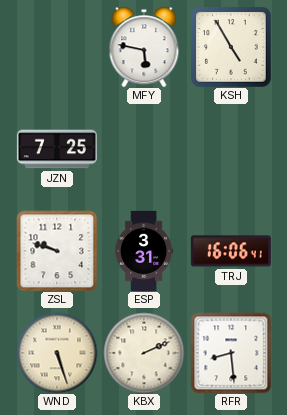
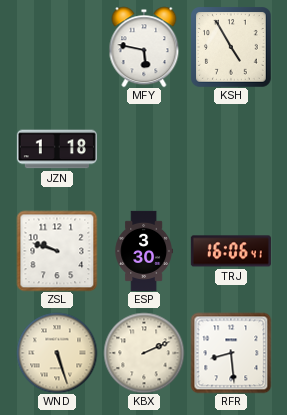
JZN: 7:25 -> 1:18 (57, 149)
ESP: 3:31 -> 3:30 (143, 251)
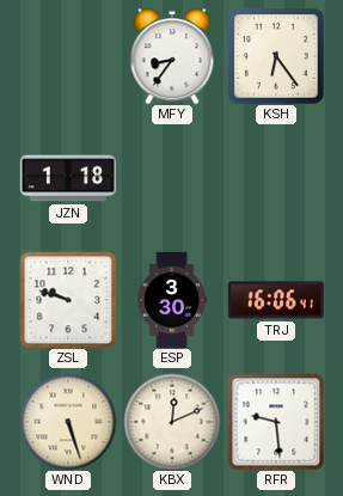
MFY: 5:47 -> 8:36 (172, 56)
KSH: 4:55 -> 6:24 (276, 56)
KBX: 2:11 -> 12:11 (172, 422)
RFR: 8:29 -> 9:29 (276, 422)
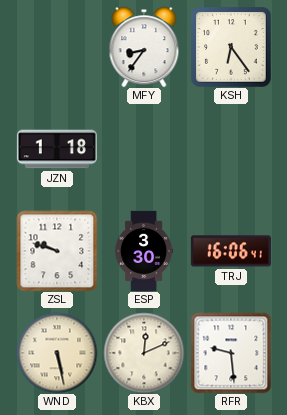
WND: 5:27 -> 5:28 (57, 353)
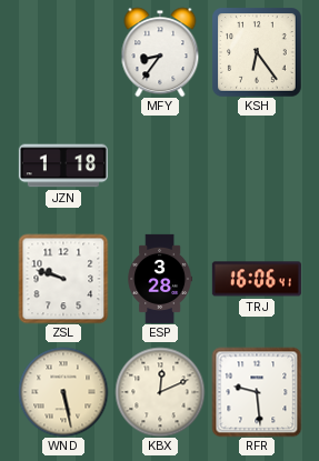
ESP: 3:30 -> 3:28 (159, 279)
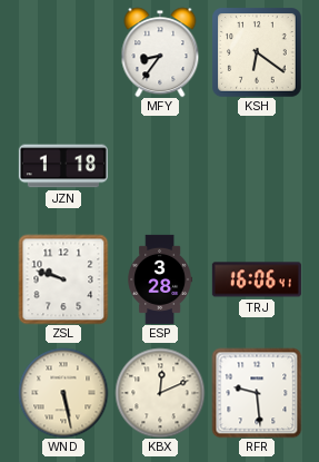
KSH: 6:24 -> 6:21 (257, 52)
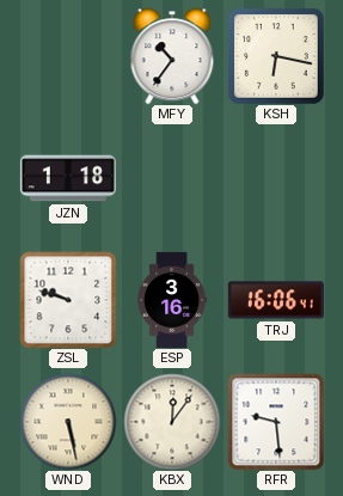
MFY: 8:36 -> 10:36 (172, 56)
KSH: 6:21 -> 6:17 (276, 56)
ESP: 3:28 -> 3:16 (171, 300)
KBX: 12:11 -> 12:06 (172, 422)
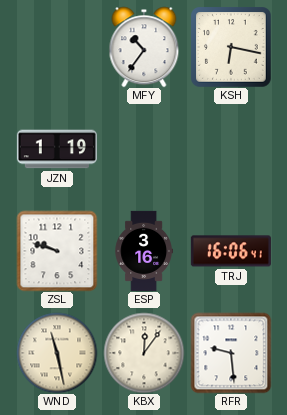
JZN: 1:18 -> 1:19 (57, 149)
WND: 5:28 -> 11:28 (57, 353)
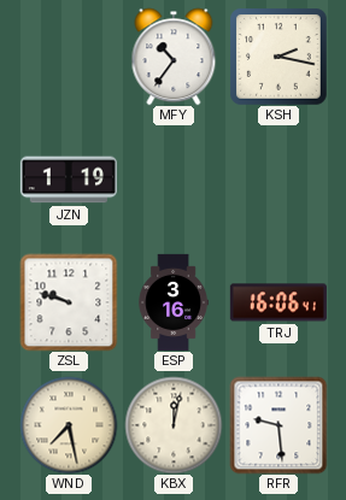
KSH: 6:17 -> 2:17 (278, 57)
WND: 11:28 -> 7:28 (69, 425)
KBX: 12:06 -> 12:02 (174, 425)
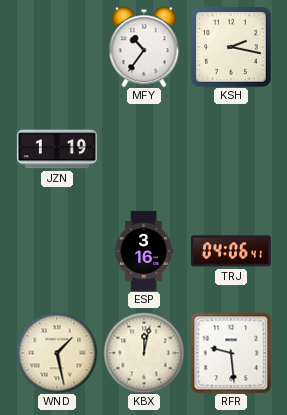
ZSL: 9:48 -> none (69, 302)
TRJ: 16:06 -> 04:06 (231, 251)
WND: 7:28 -> 1:28 (57, 353)
